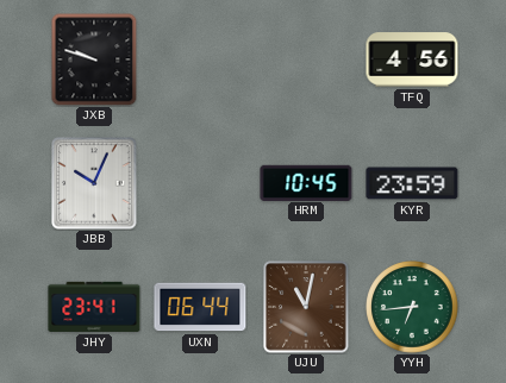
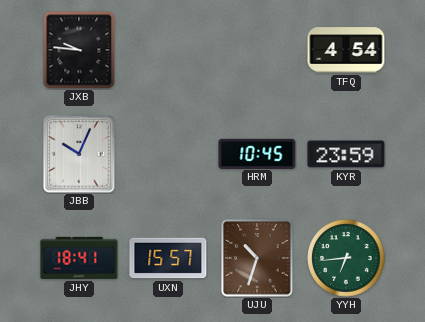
JXB: 9:48 -> 9:46 (79, 50)
TFQ: 4:56 -> 4:54 (346, 50)
JHY: 23:41 -> 18:41 (79, 258)
UXN: 06:44 -> 15:57 (168, 258)
UJU: 11:02 -> 10:33 (257, 258)
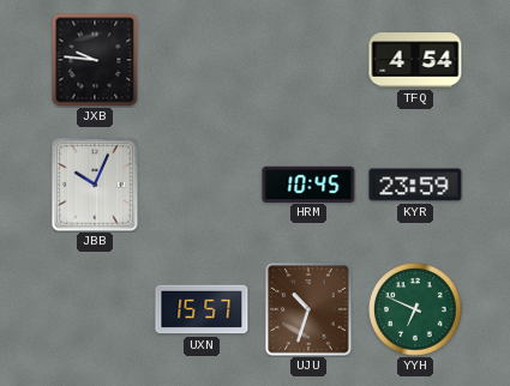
JHY: 18:41 -> none (79, 258)
YYH: 6:44 -> 6:49 (415, 309)
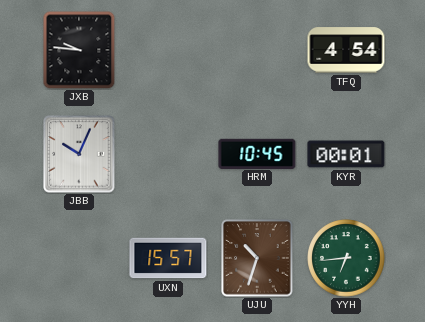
KYR: 23:59 -> 00:01 (346, 154)
YYH: 6:49 -> 6:44 (346, 258)
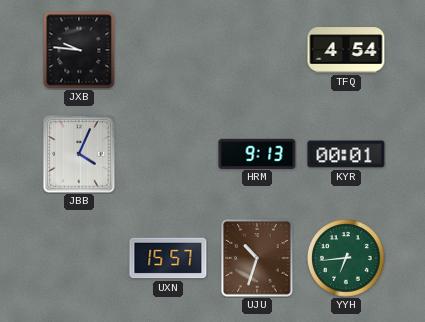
JBB: 10:04 -> 4:04 (79, 154)
HRM: 10:45 -> 9:13 (257, 153)
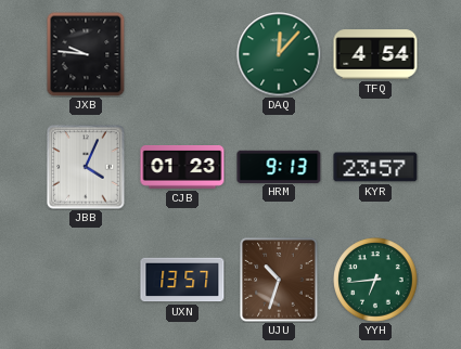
DAQ: none -> 12:07 (279, 54)
CJB: none -> 01:23 (182, 168)
KYR: 00:01 -> 23:57 (375, 167)
UXN: 15:57 -> 13:57 (182, 280)
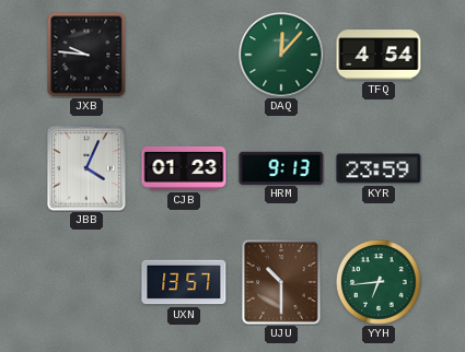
KYR: 23:57 -> 23:59 (379, 168)
UJU: 10:33 -> 10:30 (281, 282)
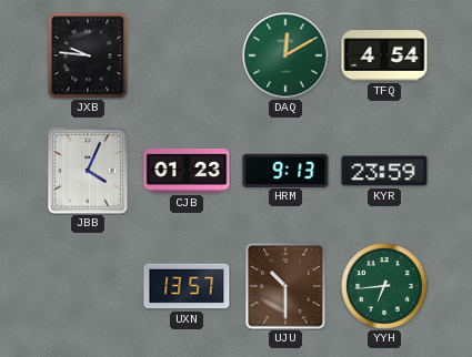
DAQ: 12:07 -> 12:10 (285, 55)
